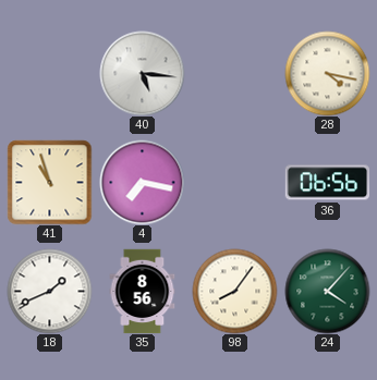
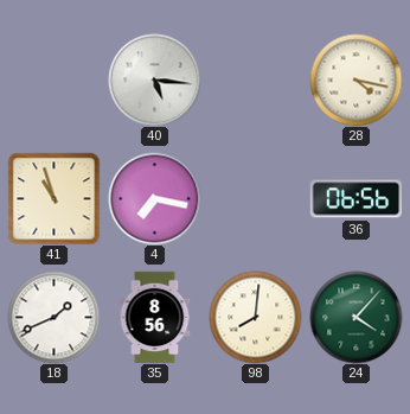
98: 8:06 -> 8:01 (255, 317)
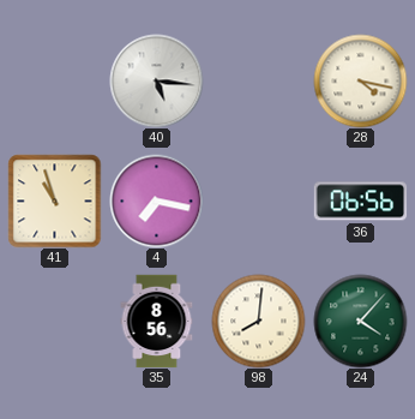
18: 1:41 -> none (53, 317)
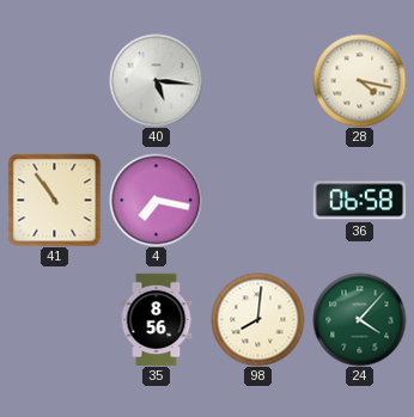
41: 10:57 -> 10:54 (54, 200)
36: 06:56 -> 06:58 (359, 201)
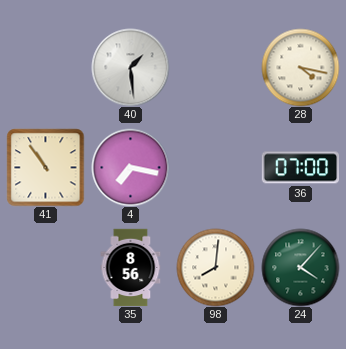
40: 5:16 -> 1:29 (130, 67)
36: 06:58 -> 07:00 (300, 168)
